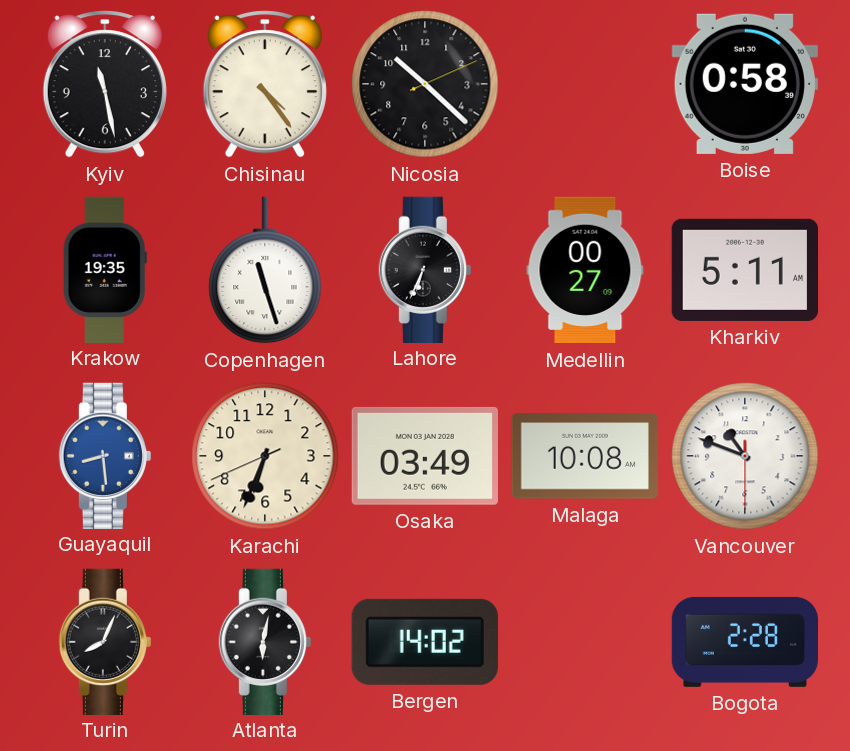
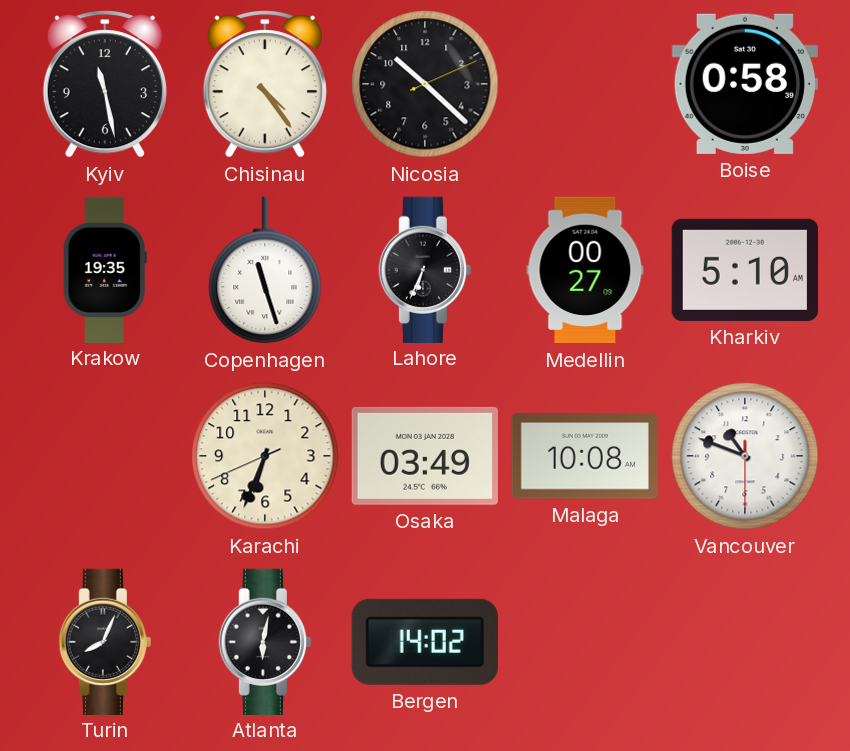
Kharkiv: 5:11 -> 5:10 (744, 270)
Guayaquil: 8:29 -> none (105, 455)
Bogota: 2:28 -> none (744, 642)
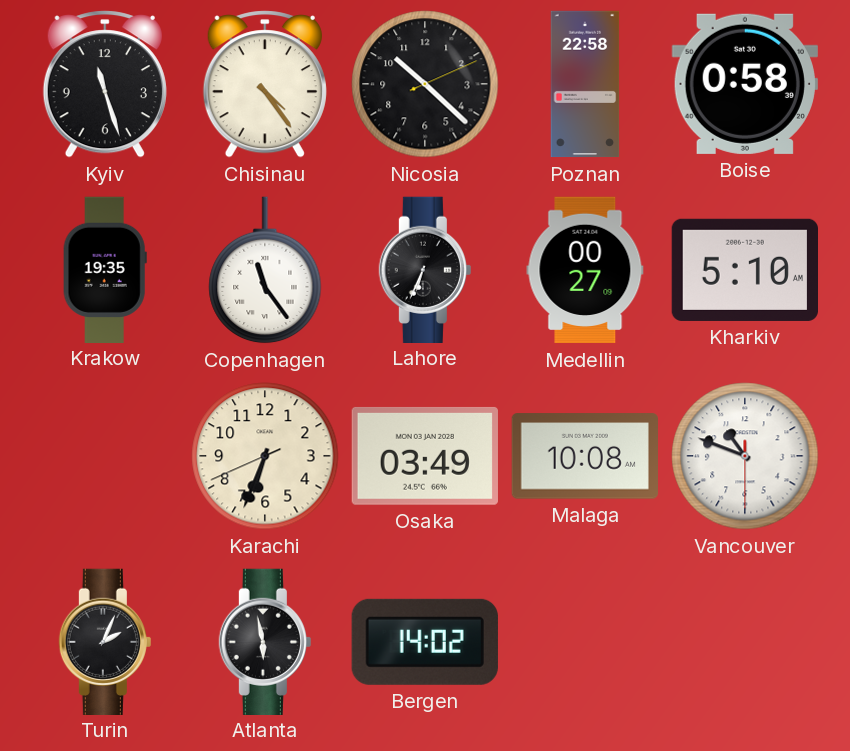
Kyiv: 11:28 -> 11:27 (105, 84)
Poznan: none -> 22:58 (585, 84)
Copenhagen: 11:27 -> 11:24 (265, 270)
Turin: 8:04 -> 2:04 (105, 641)
Atlanta: 6:02 -> 5:58 (265, 641)
